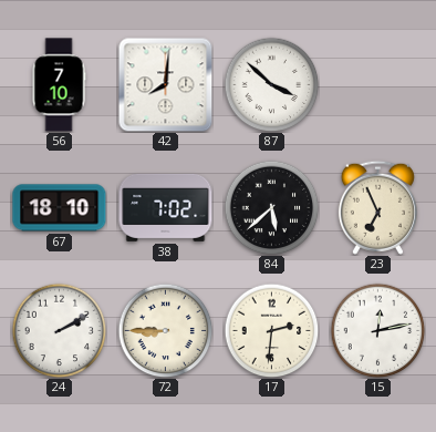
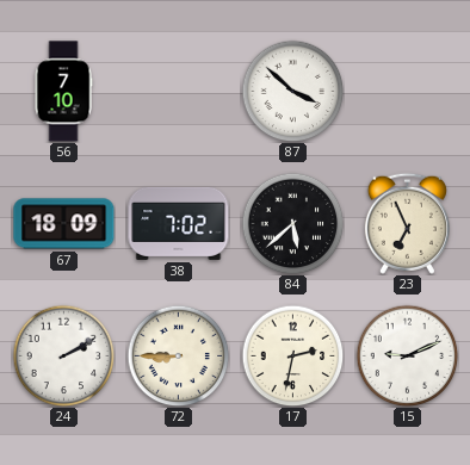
42: 8:01 -> none (165, 84)
67: 18:10 -> 18:09 (64, 224)
17: 2:31 -> 2:32 (292, 355)
15: 12:13 -> 9:11 (407, 355)
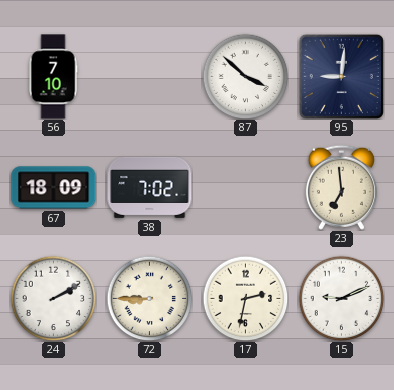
95: none -> 9:01 (341, 76)
84: 5:38 -> none (292, 223)
23: 6:56 -> 6:59 (341, 187)
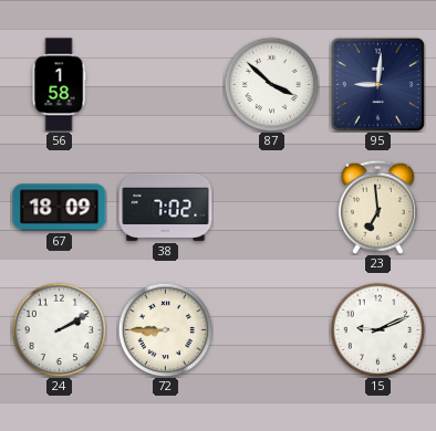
56: 7:10 -> 1:58 (59, 85)
17: 2:32 -> none (245, 298)
